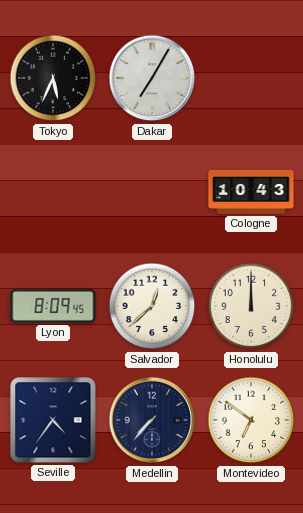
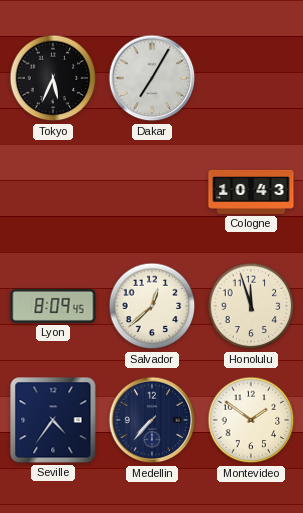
Honolulu: 12:00 -> 11:57 (251, 306)
Montevideo: 6:51 -> 1:51 (251, 420)
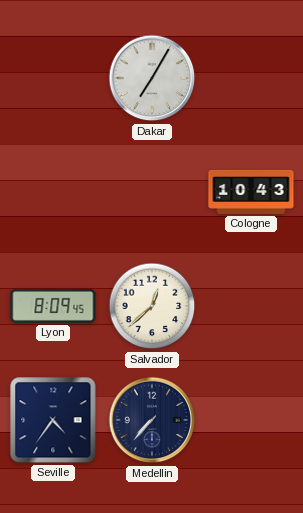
Tokyo: 5:34 -> none (53, 78)
Honolulu: 11:57 -> none (251, 306)
Montevideo: 1:51 -> none (251, 420)
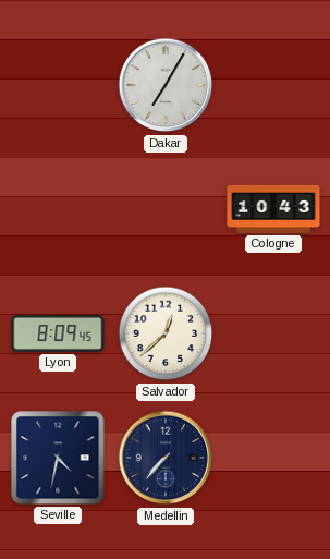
Seville: 4:36 -> 4:32 (58, 458)
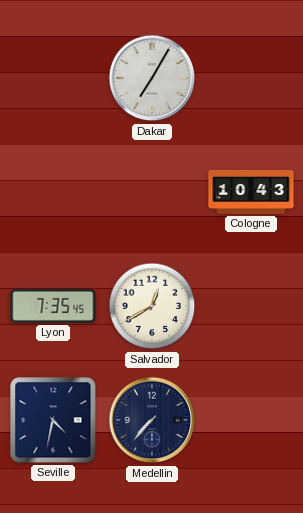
Lyon: 8:09 -> 7:35 (53, 306)
Salvador: 12:38 -> 12:40 (152, 306)
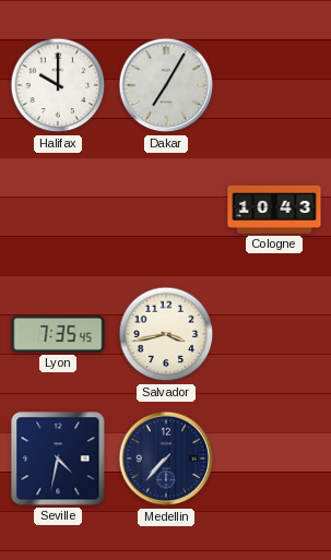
Halifax: none -> 10:00 (58, 85)
Salvador: 12:40 -> 3:43 (166, 334)
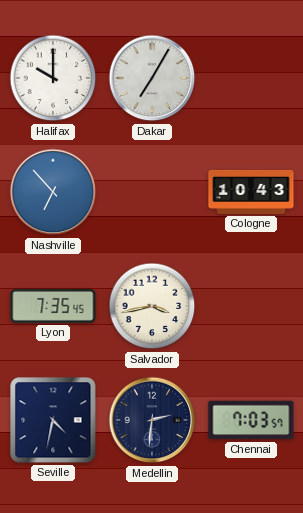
Nashville: none -> 6:53 (53, 192)
Medellin: 7:37 -> 2:31 (152, 420)
Chennai: none -> 7:03 (251, 420)
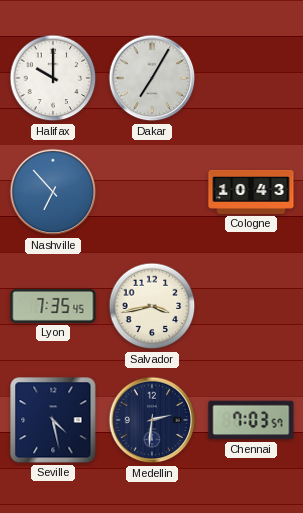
Seville: 4:32 -> 4:28 (53, 420)
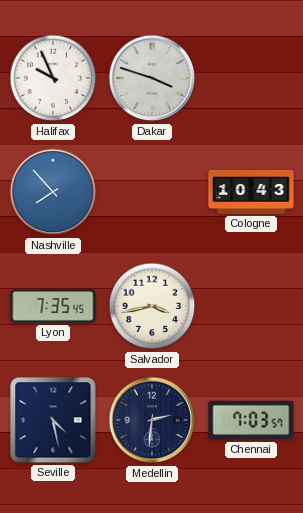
Halifax: 10:00 -> 9:56 (53, 78)
Dakar: 7:05 -> 3:48 (152, 78)
Nashville: 6:53 -> 7:53 (53, 192)
